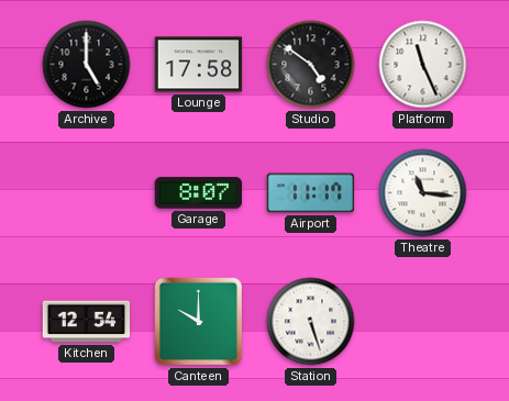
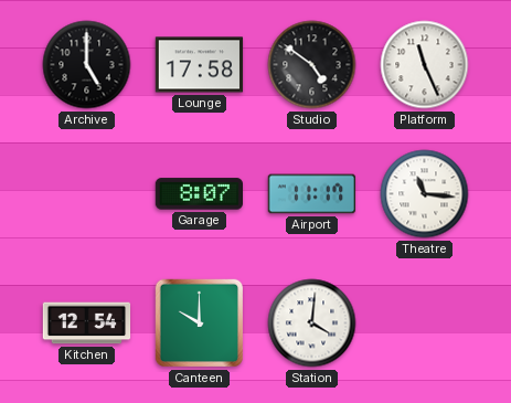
Station: 5:27 -> 4:01 (312, 324)
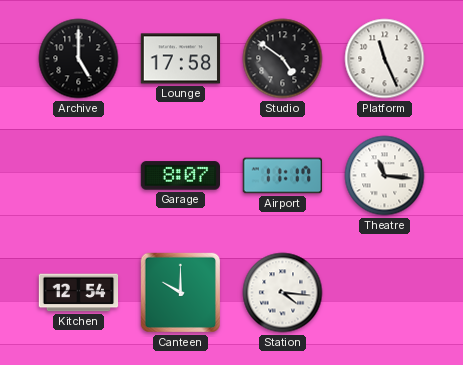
Station: 4:01 -> 4:16 (283, 293)
